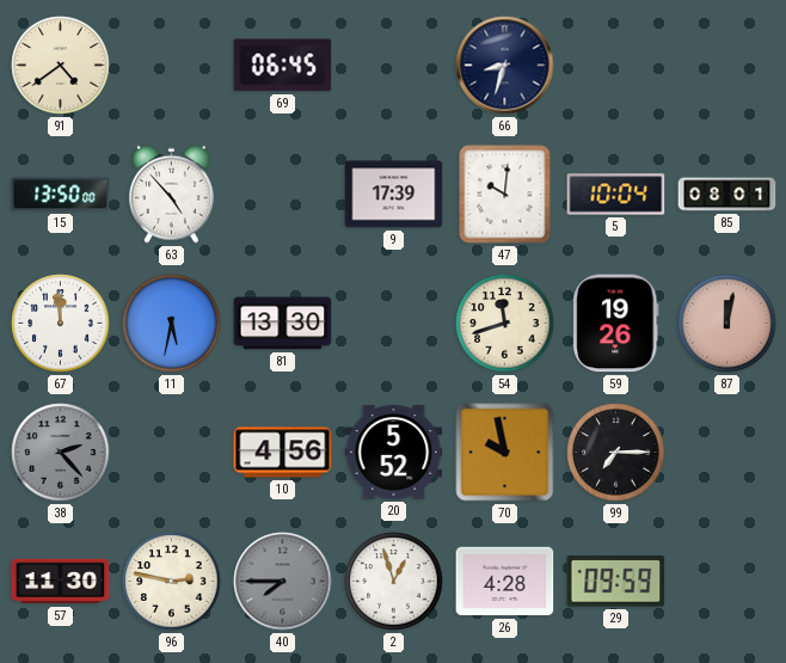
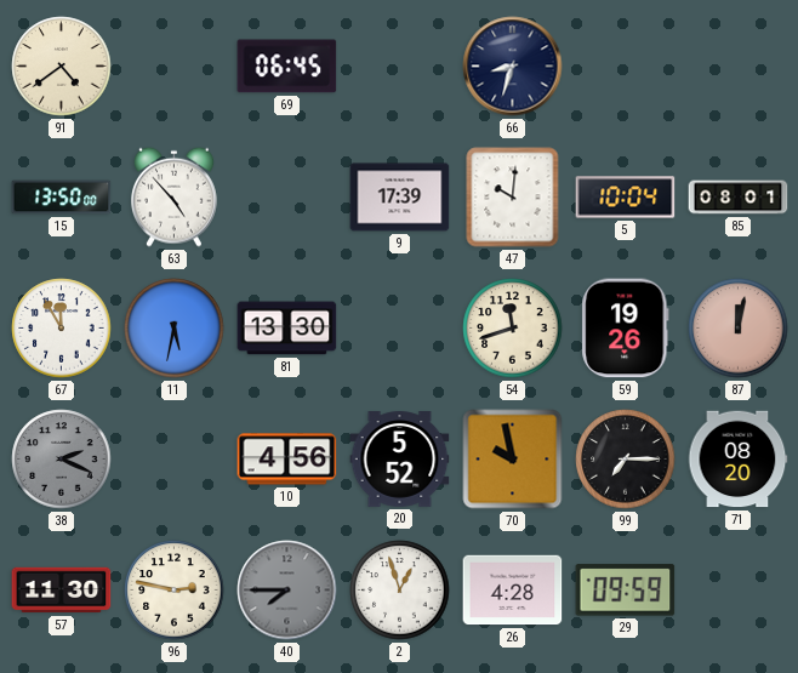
67: 11:59 -> 11:55 (62, 329)
38: 2:23 -> 2:19 (62, 460)
71: none -> 08:20 (739, 460)
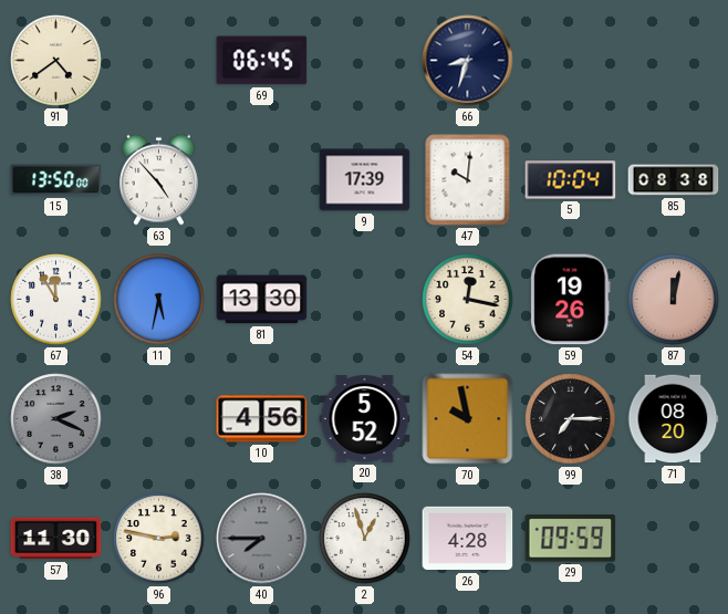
85: 08:01 -> 08:38 (674, 180)
54: 11:42 -> 12:17 (468, 300)
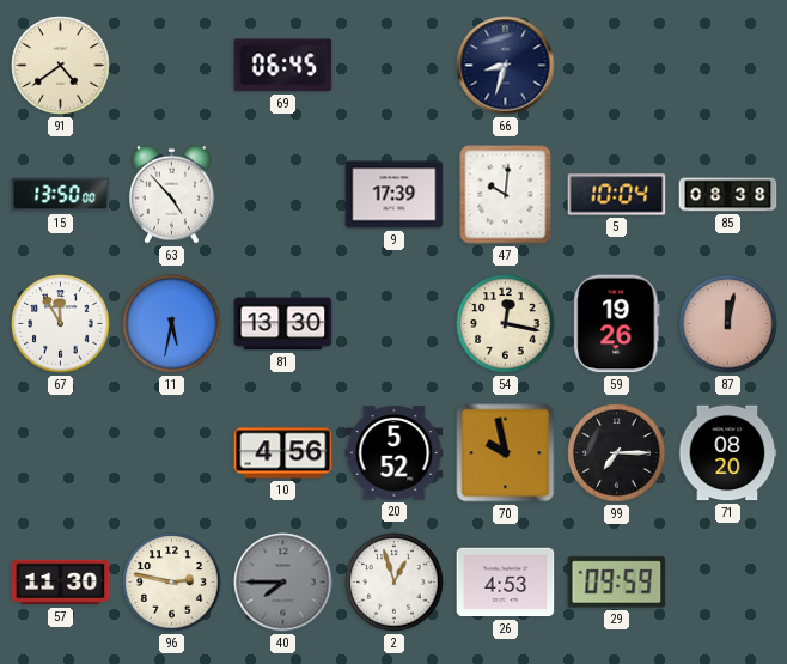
38: 2:19 -> none (56, 419)
26: 4:28 -> 4:53 (506, 583)
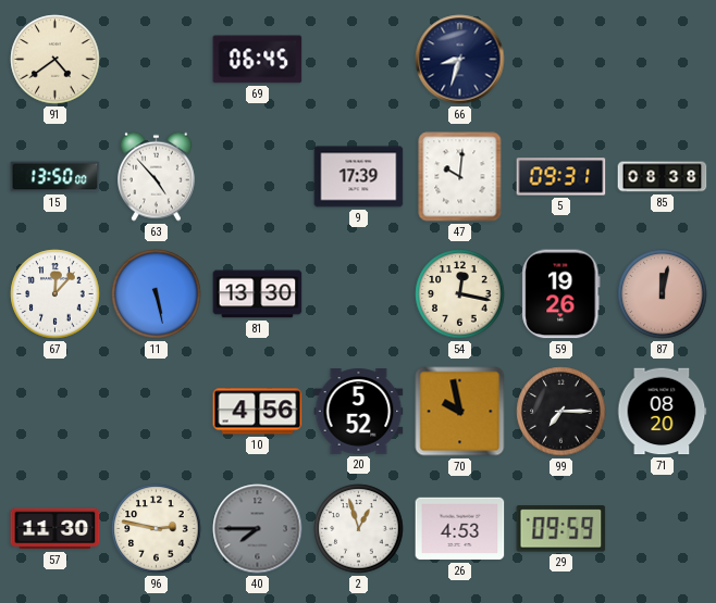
5: 10:04 -> 09:31 (561, 177)
67: 11:55 -> 12:07 (55, 294)
11: 5:32 -> 5:28 (157, 294)
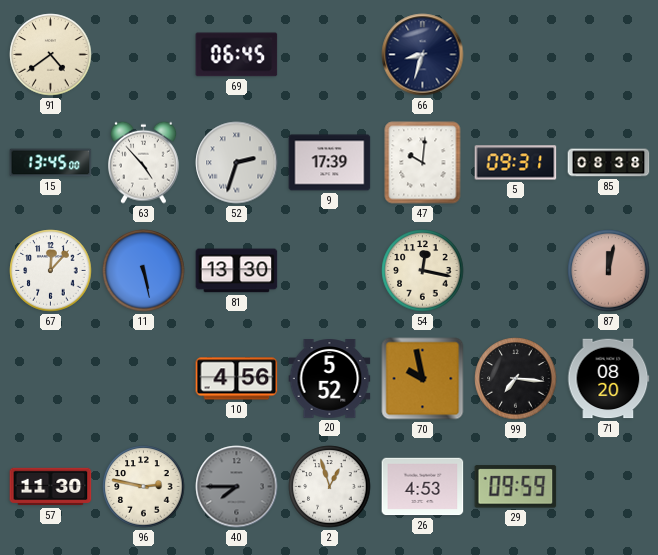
15: 13:50 -> 13:45 (51, 163)
52: none -> 2:33 (237, 163)
59: 19:26 -> none (561, 294)
99: 7:15 -> 7:16 (516, 379)
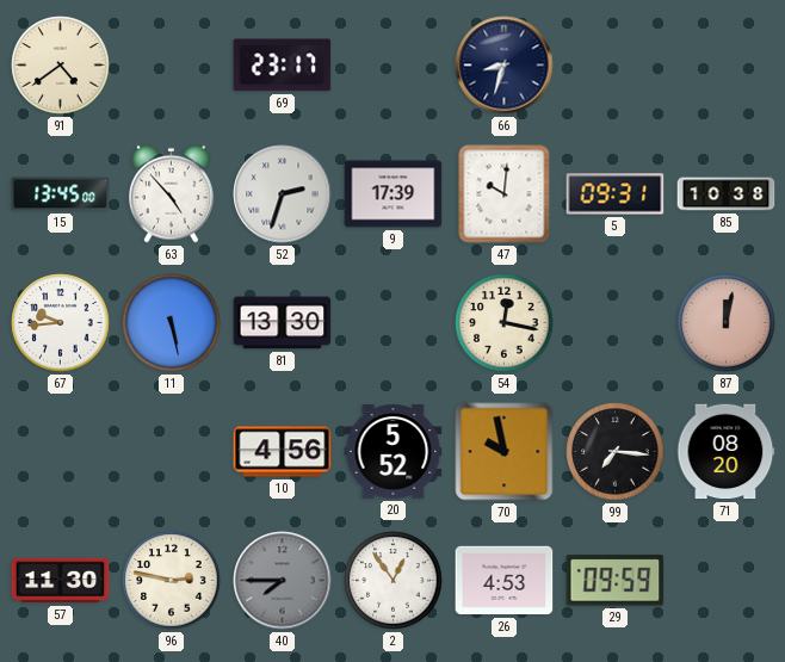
69: 06:45 -> 23:17 (283, 66)
85: 08:38 -> 10:38 (727, 194)
67: 12:07 -> 9:44 (61, 323)
2: 12:57 -> 12:54 (394, 581)
